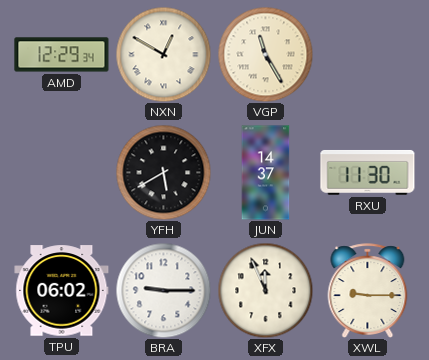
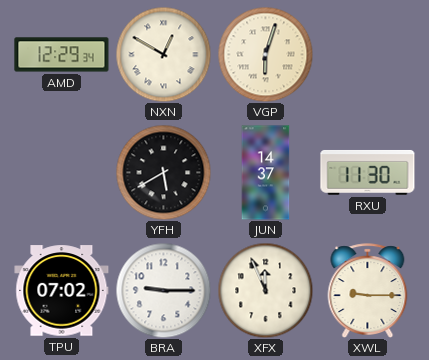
VGP: 11:25 -> 6:03 (265, 54)
TPU: 06:02 -> 07:02 (62, 291)
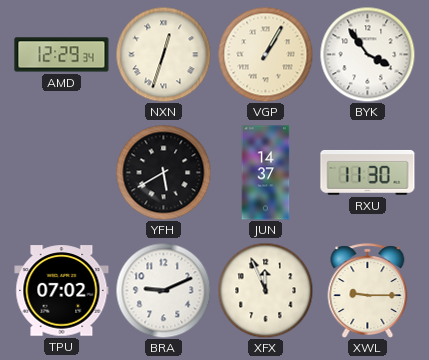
NXN: 12:50 -> 12:33 (163, 54)
VGP: 6:03 -> 1:05 (265, 54)
BYK: none -> 3:54 (367, 54)
BRA: 9:15 -> 9:11 (163, 290)
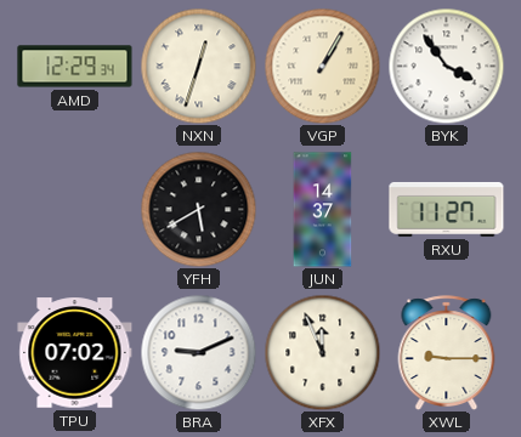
RXU: 11:30 -> 11:27 (447, 210)
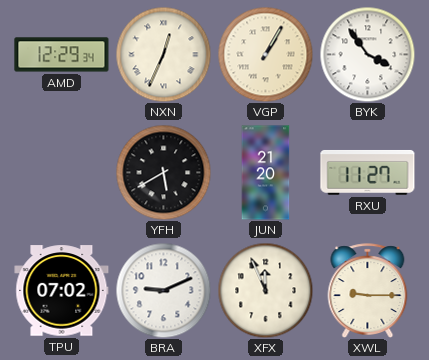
NXN: 12:33 -> 12:34 (163, 54)
JUN: 14:37 -> 21:20 (266, 173)
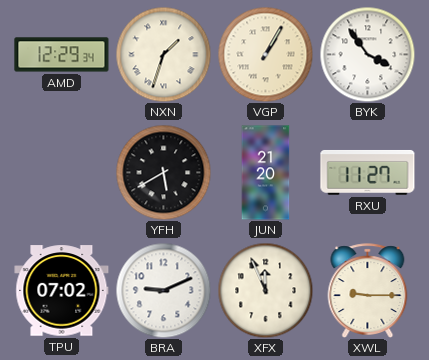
NXN: 12:34 -> 1:33 (163, 54)
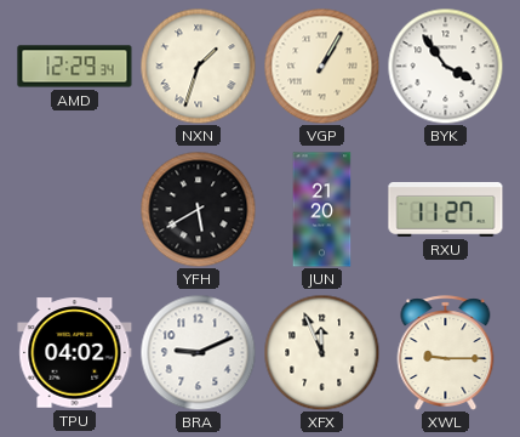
TPU: 07:02 -> 04:02 (75, 353)
